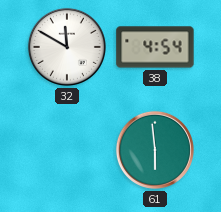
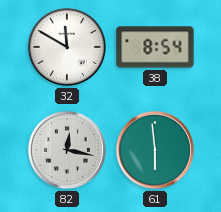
38: 4:54 -> 8:54 (155, 47)
82: none -> 12:17 (67, 150)
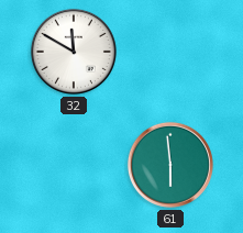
38: 8:54 -> none (155, 47)
82: 12:17 -> none (67, 150)
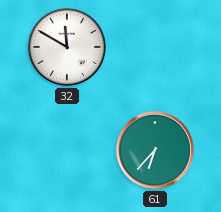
61: 5:59 -> 6:37 (155, 150)
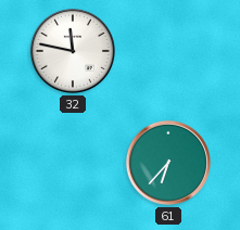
32: 11:50 -> 11:47 (73, 51)
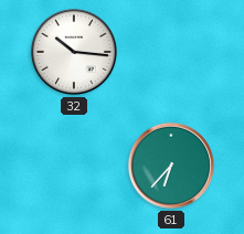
32: 11:47 -> 10:16 (74, 52)
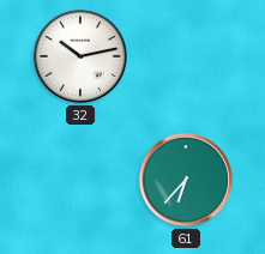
32: 10:16 -> 10:13 (80, 56)
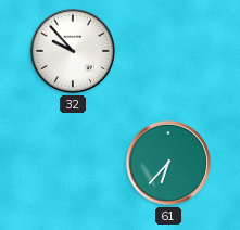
32: 10:13 -> 9:53 (73, 51)
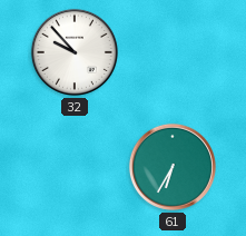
61: 6:37 -> 6:35 (173, 167)
